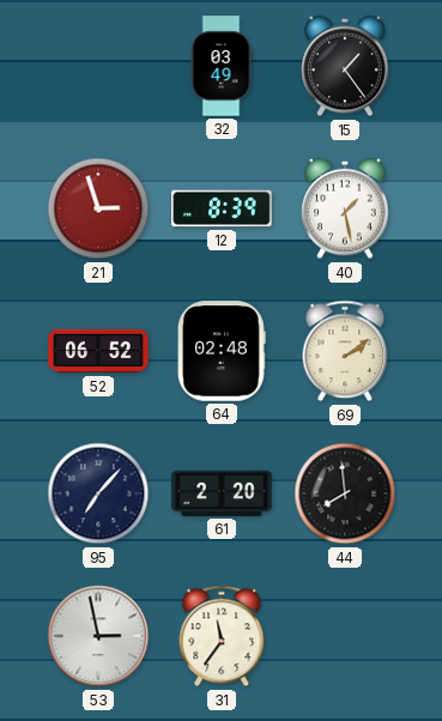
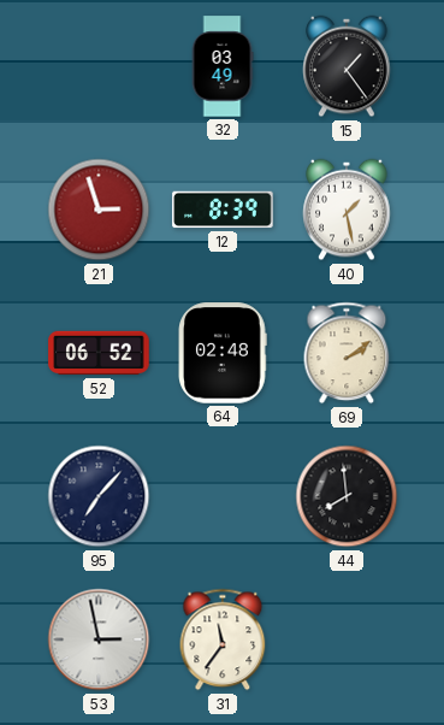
61: 2:20 -> none (222, 493)
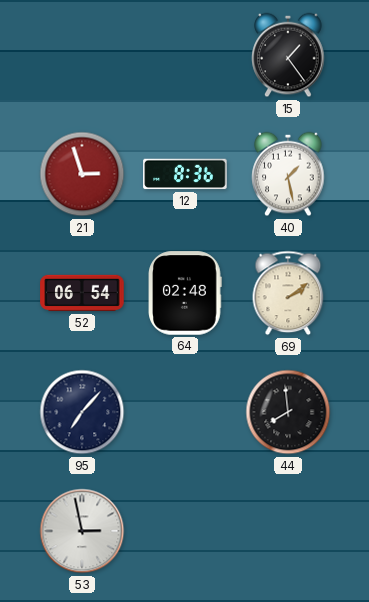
32: 03:49 -> none (223, 66)
12: 8:39 -> 8:36 (185, 174)
52: 06:52 -> 06:54 (82, 293)
31: 11:36 -> none (223, 639)
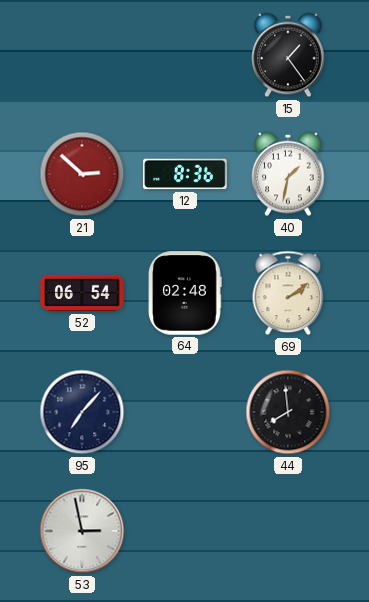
21: 2:57 -> 2:52 (82, 174)
40: 1:28 -> 1:32 (288, 174)
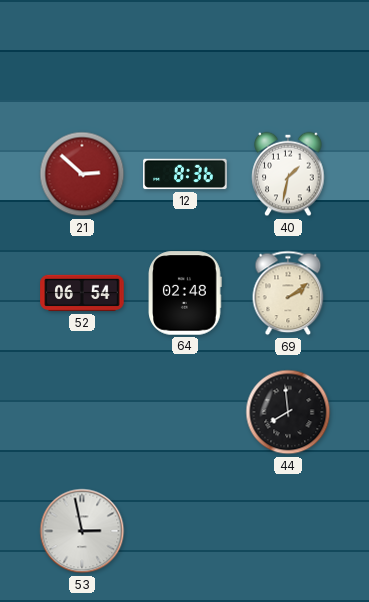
15: 1:24 -> none (288, 55)
95: 7:07 -> none (82, 412)
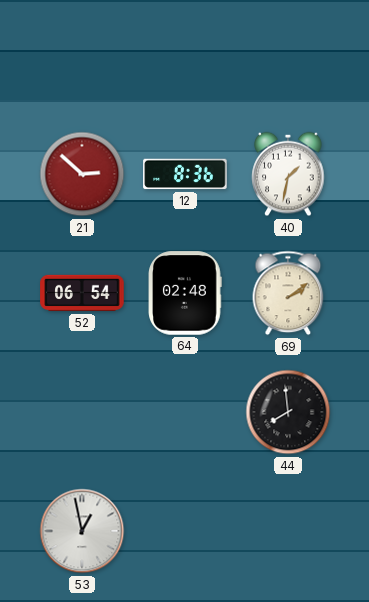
53: 2:58 -> 12:58 (82, 531)
